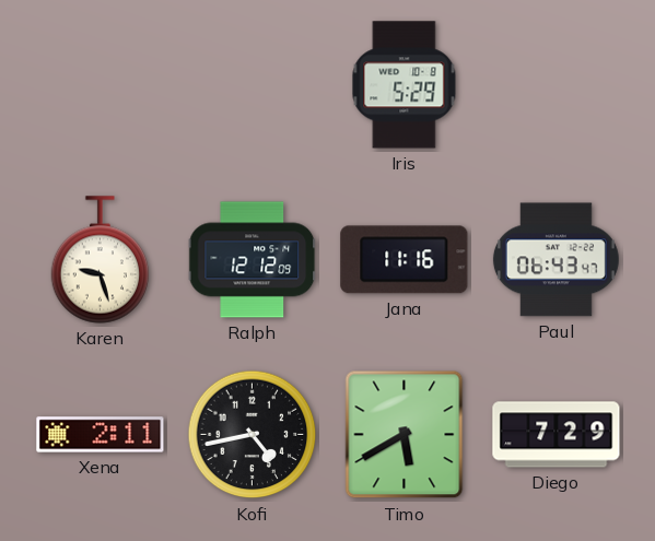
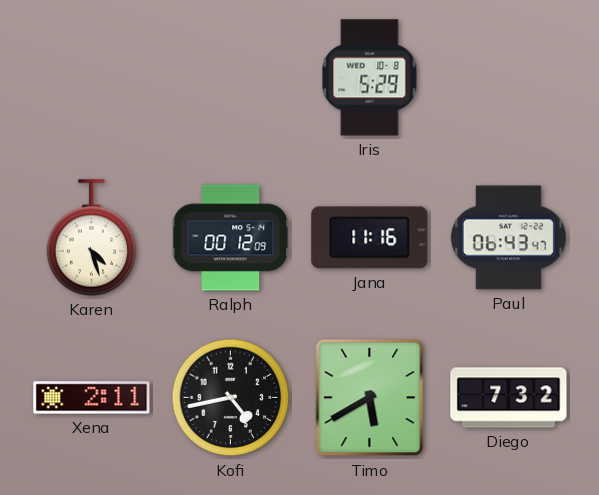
Karen: 9:27 -> 4:27 (92, 238)
Ralph: 12:12 -> 00:12 (231, 238)
Diego: 7:29 -> 7:32 (509, 398)
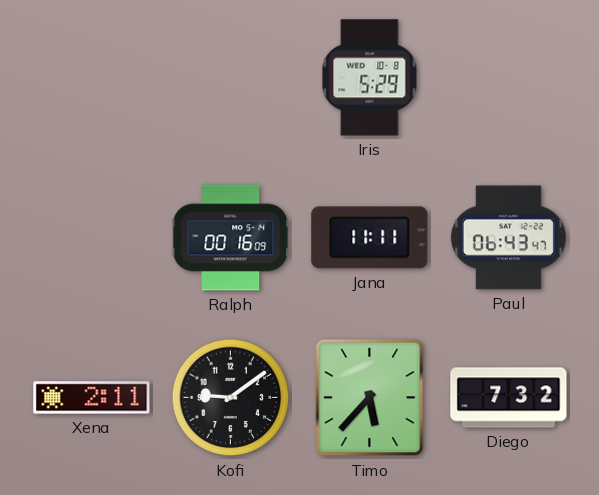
Karen: 4:27 -> none (92, 238)
Ralph: 00:12 -> 00:16 (231, 238)
Jana: 11:16 -> 11:11 (370, 238)
Kofi: 4:43 -> 9:09 (231, 398)
Timo: 5:40 -> 5:37 (370, 398)
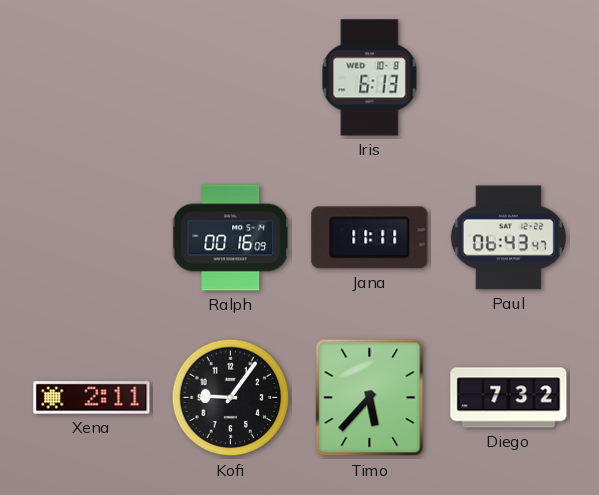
Iris: 5:29 -> 6:13 (370, 78)
Kofi: 9:09 -> 9:06 (231, 398)
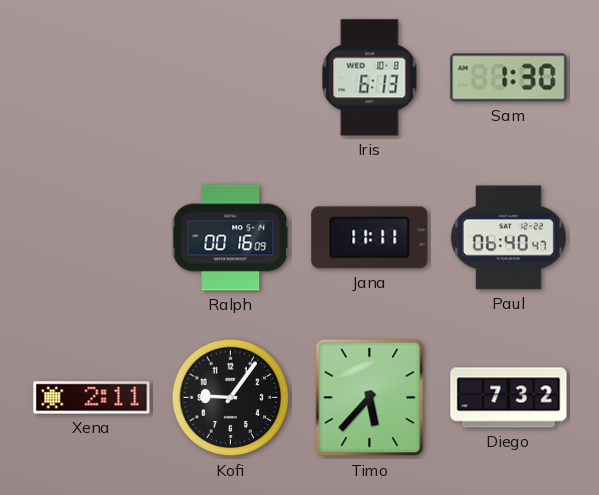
Sam: none -> 1:30 (509, 78)
Paul: 06:43 -> 06:40 (508, 238)
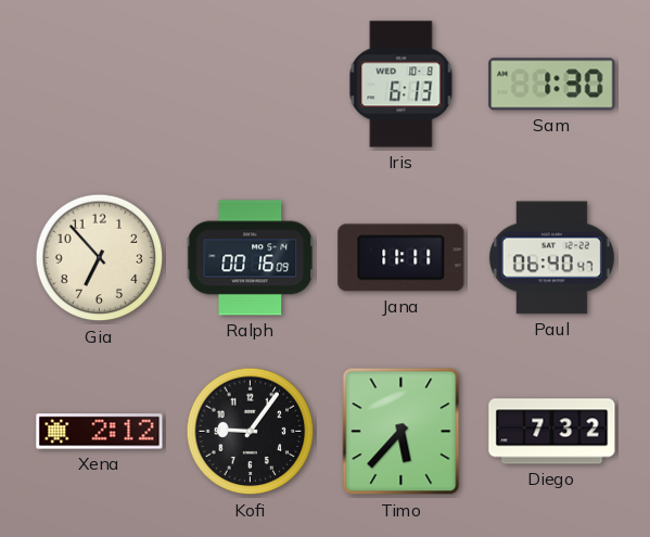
Gia: none -> 6:53 (100, 258)
Xena: 2:11 -> 2:12 (100, 432)
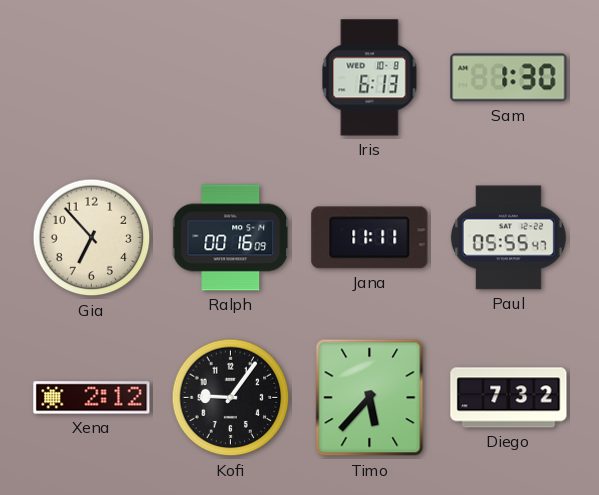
Paul: 06:40 -> 05:55 (508, 238)
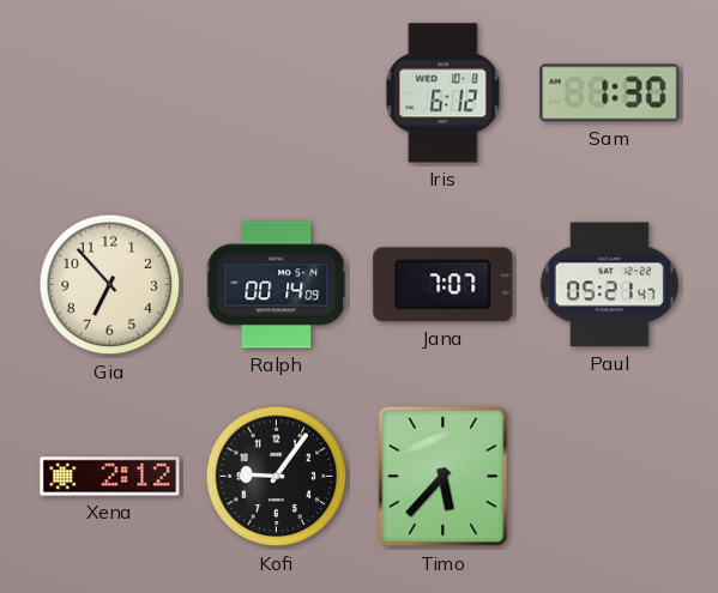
Iris: 6:13 -> 6:12 (444, 93)
Ralph: 00:16 -> 00:14 (277, 285)
Jana: 11:11 -> 7:07 (444, 285)
Paul: 05:55 -> 05:21 (609, 285)
Diego: 7:32 -> none (509, 398)
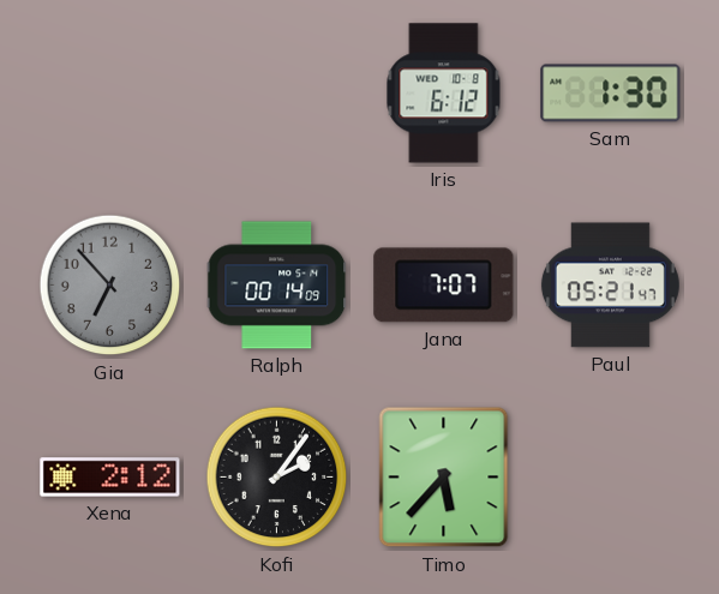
Gia dial: cream -> grey (110, 286)
Kofi: 9:06 -> 2:06 (277, 478)
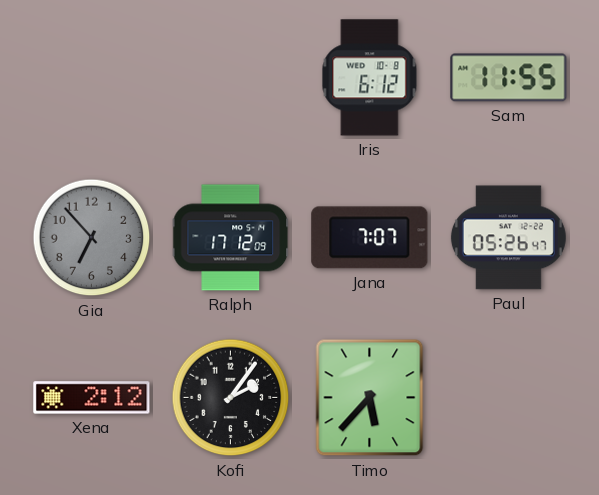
Sam: 1:30 -> 11:55 (509, 78)
Ralph: 00:14 -> 17:12 (231, 238)
Paul: 05:21 -> 05:26 (508, 238)
